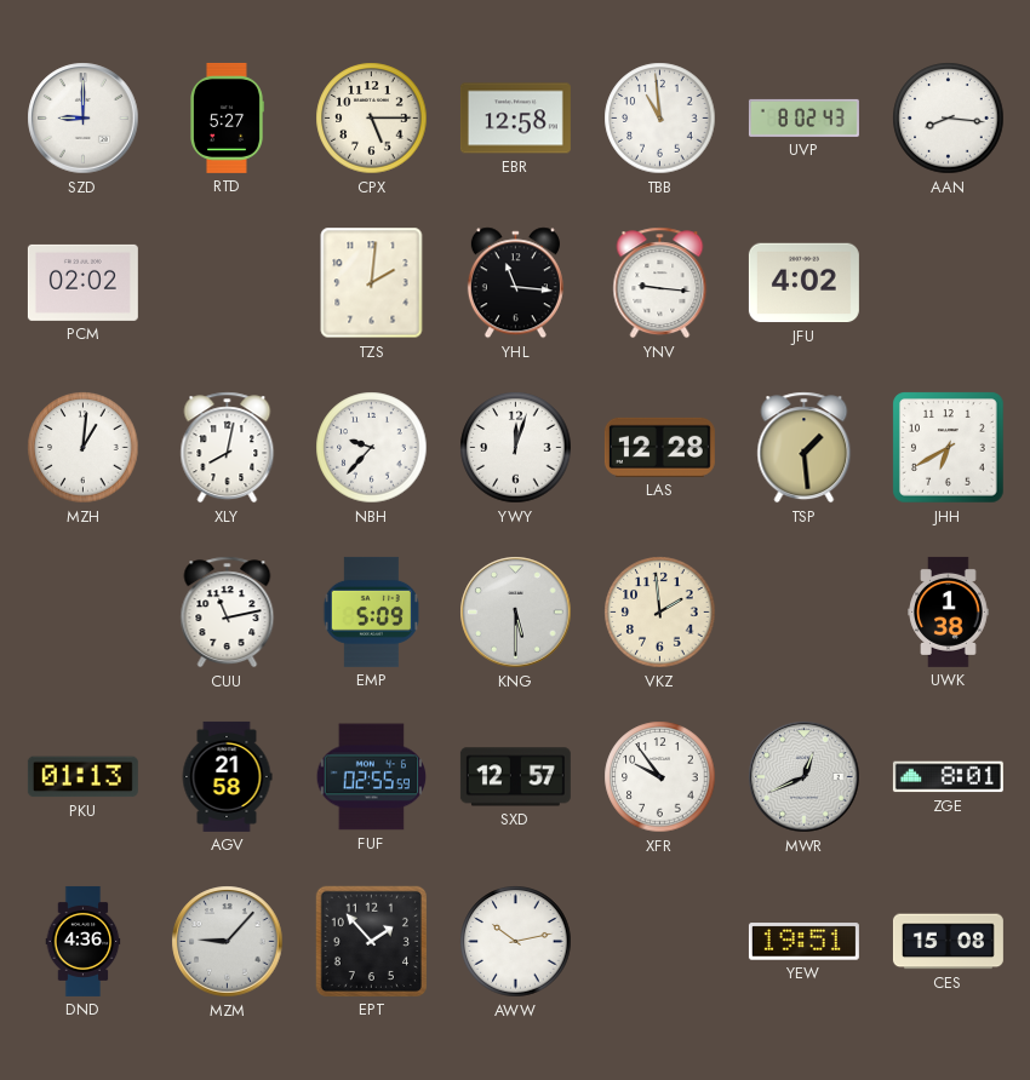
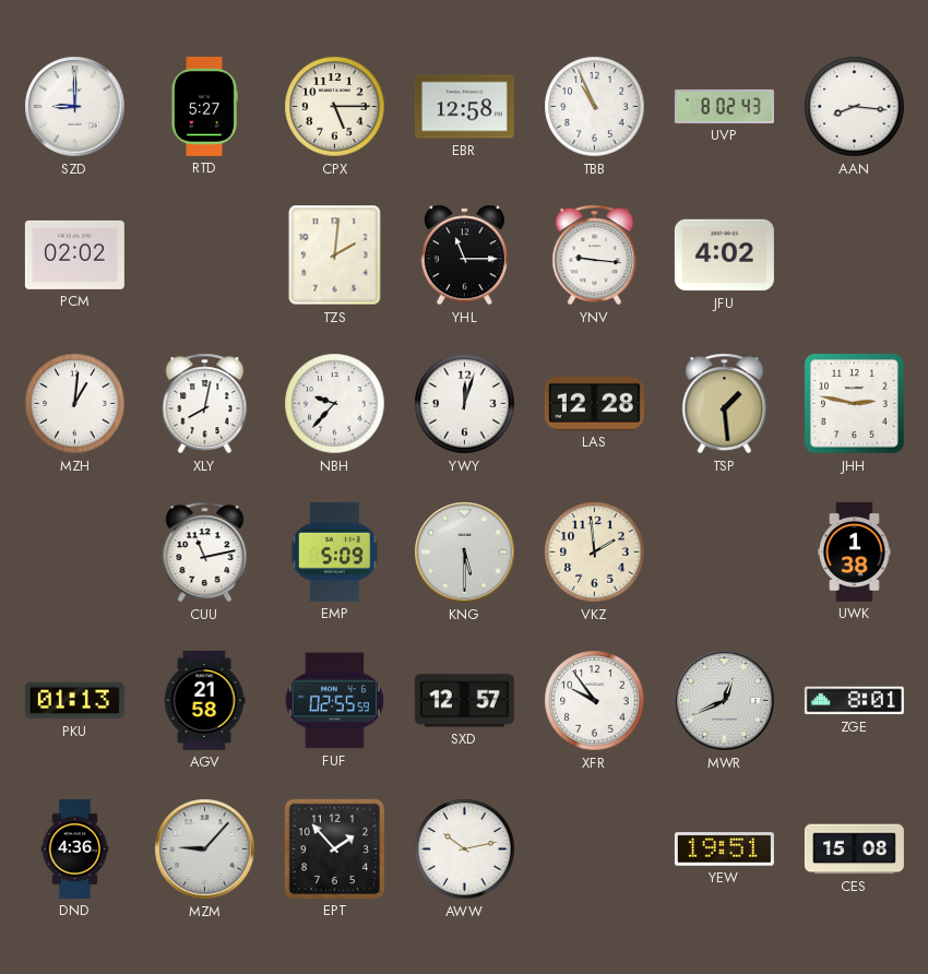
TBB: 10:59 -> 10:56 (595, 107)
YHL: 11:16 -> 11:15 (464, 256)
JHH: 6:40 -> 2:47 (855, 404)
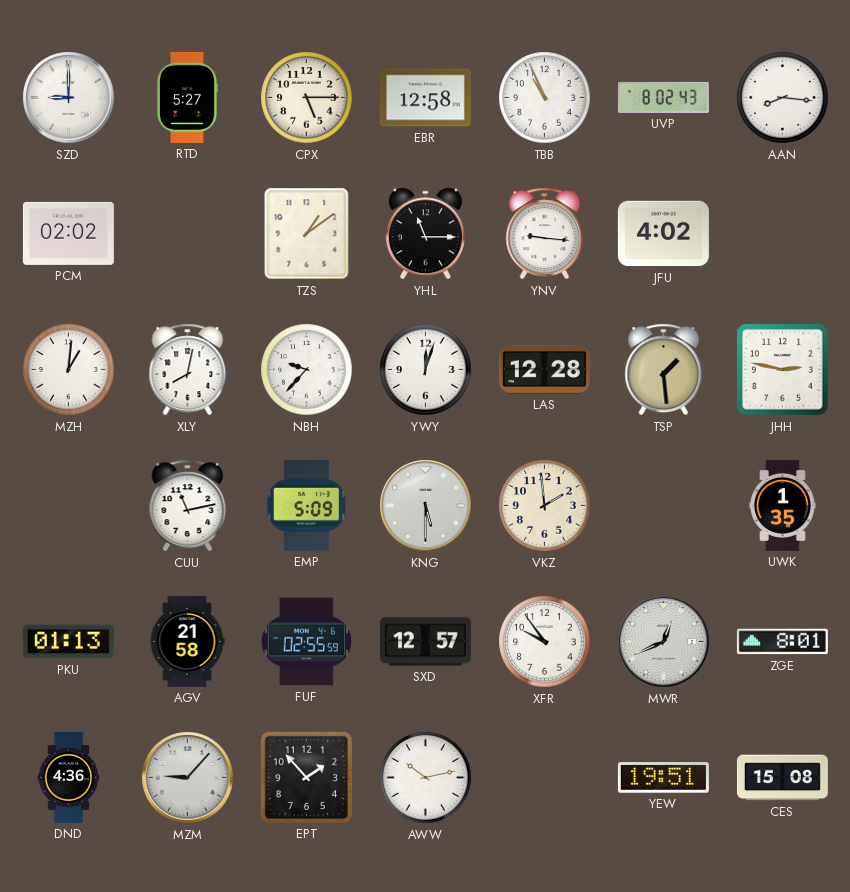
TZS: 2:01 -> 1:09 (307, 234)
UWK: 1:38 -> 1:35 (783, 505)
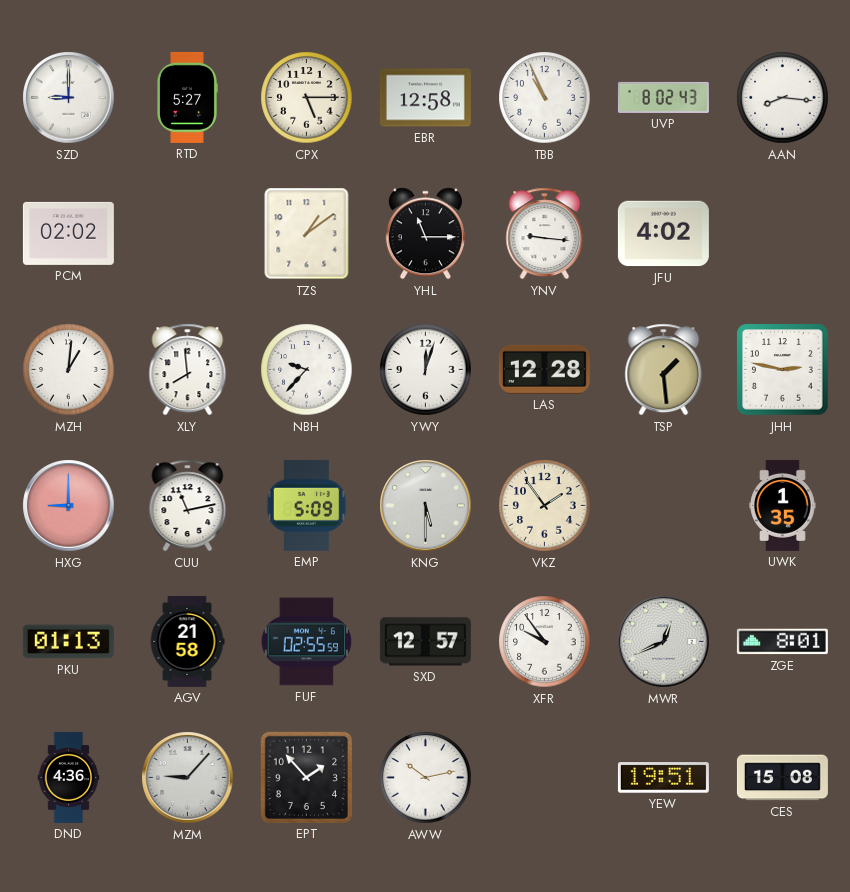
XLY: 8:02 -> 7:59 (188, 370)
HXG: none -> 9:00 (69, 506)
VKZ: 1:59 -> 1:54 (545, 506)
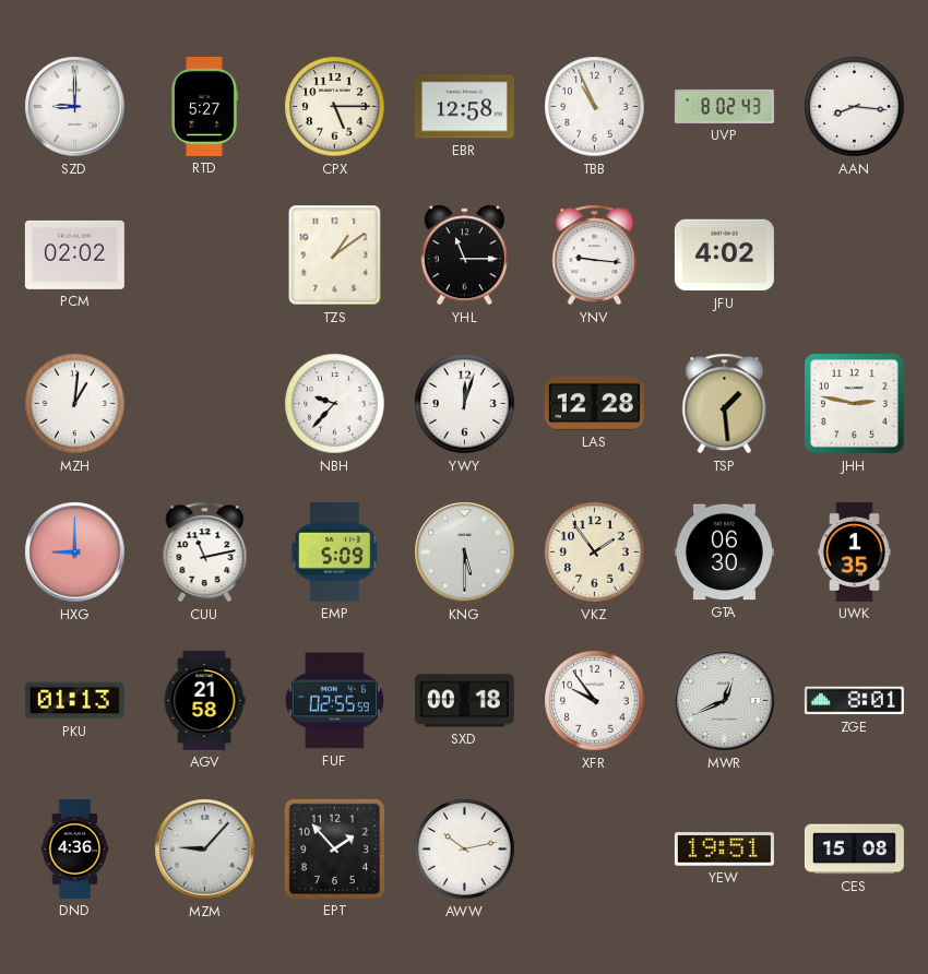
XLY: 7:59 -> none (188, 370)
GTA: none -> 06:30 (724, 553)
SXD: 12:57 -> 00:18 (464, 701)
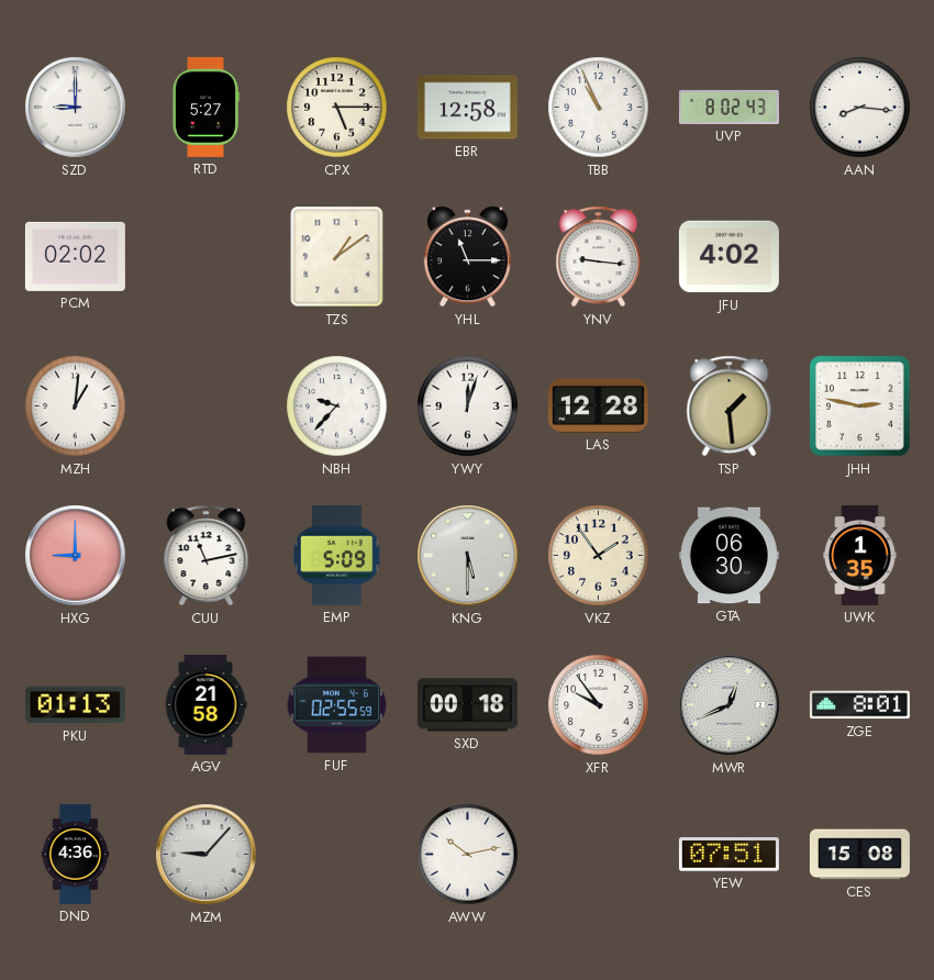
EPT: 1:53 -> none (334, 848)
YEW: 19:51 -> 07:51 (729, 855)
